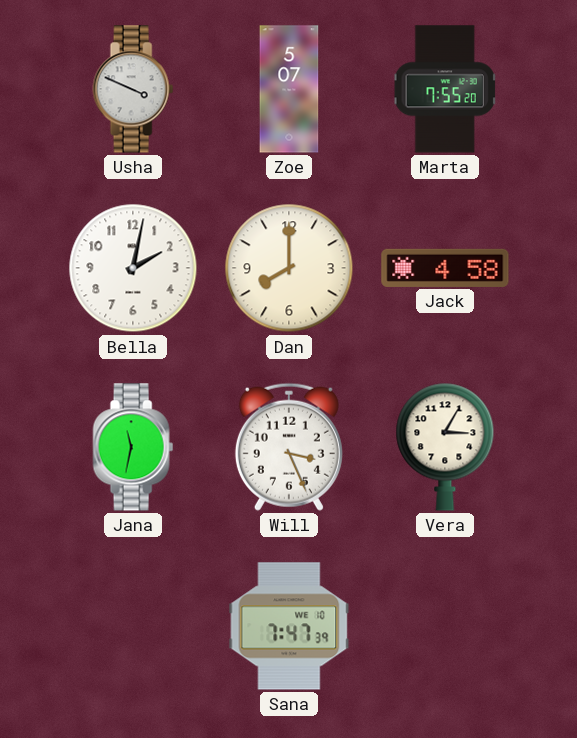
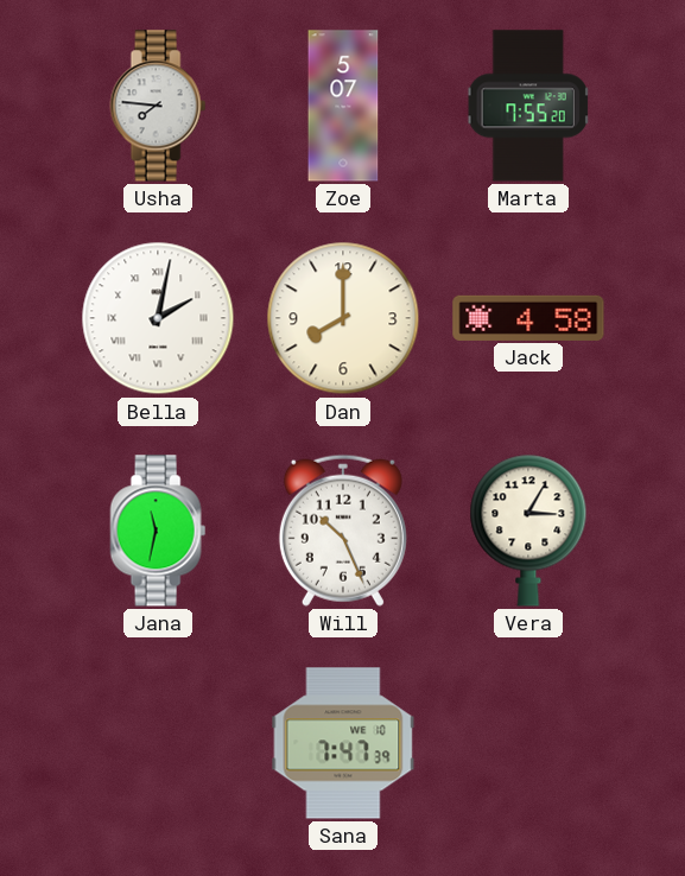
Usha: 3:49 -> 7:46 (158, 106)
Bella numerals: Arabic -> Roman (158, 318)
Will: 3:26 -> 10:26 (343, 531)
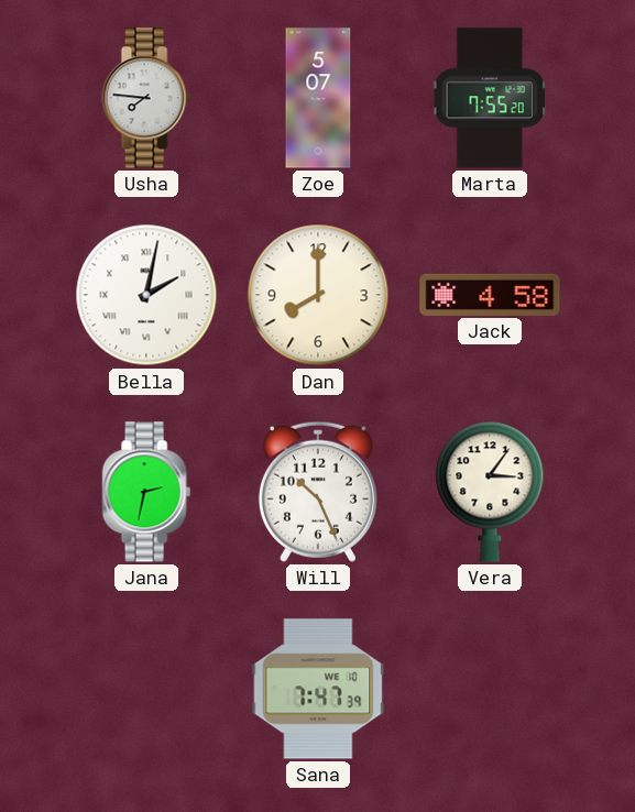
Jana: 11:32 -> 2:32 (146, 492)
Vera: 3:05 -> 3:06 (490, 492)
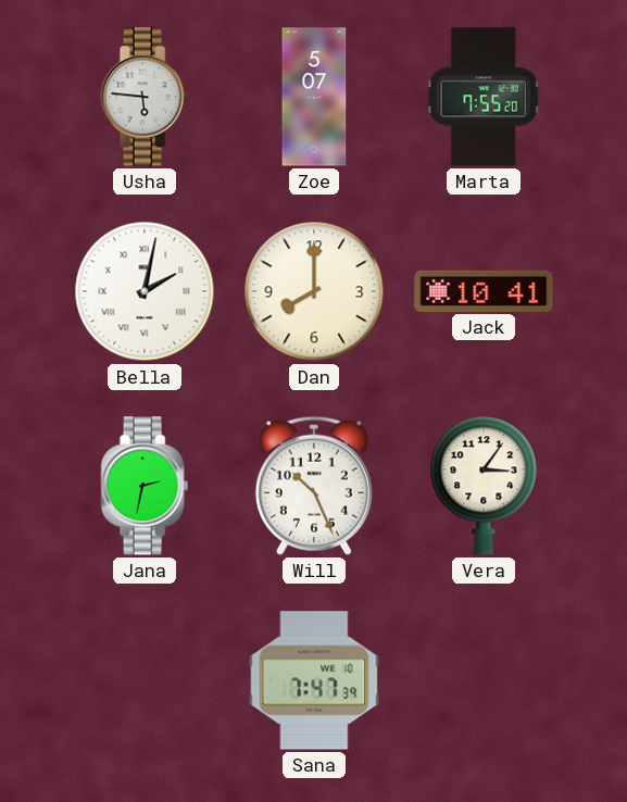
Usha: 7:46 -> 5:46 (145, 97)
Jack: 4:58 -> 10:41 (484, 291)
